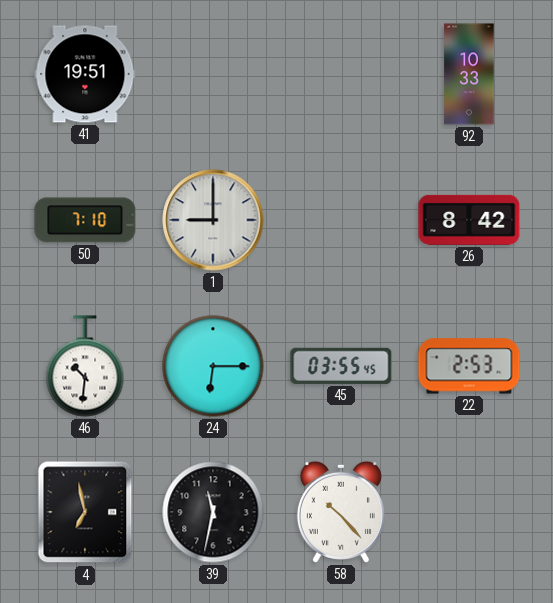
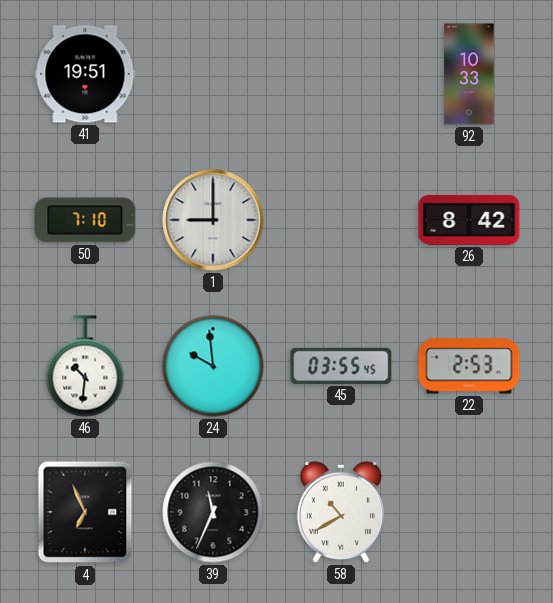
24: 6:15 -> 9:59 (213, 366)
4: 6:58 -> 6:56 (85, 512)
39: 11:32 -> 11:34 (213, 512)
58: 10:23 -> 10:40 (341, 512)
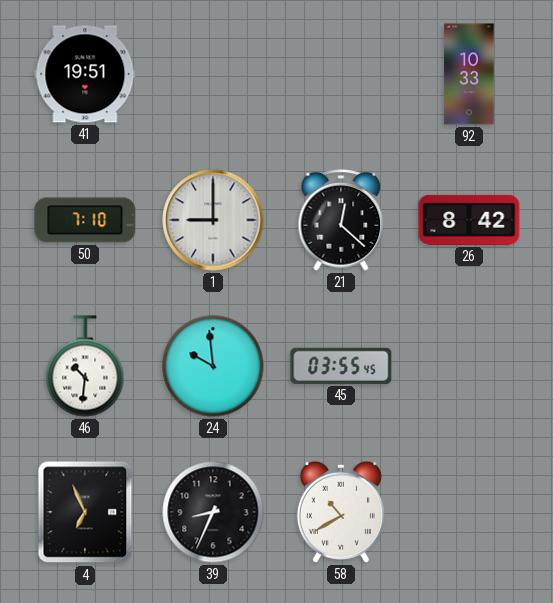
21: none -> 12:22 (341, 220)
22: 2:53 -> none (469, 366)
39: 11:34 -> 8:34 (213, 512)
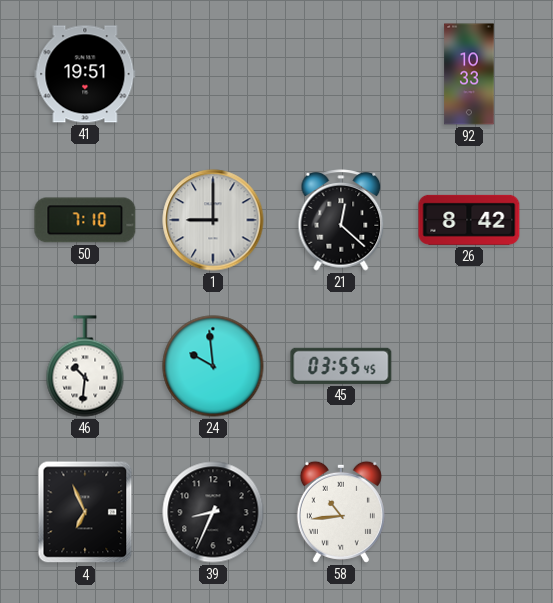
58: 10:40 -> 10:44 (341, 512)
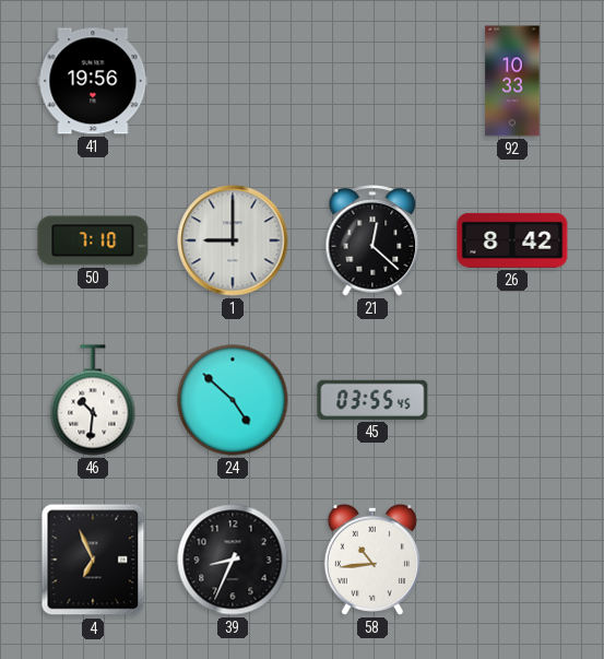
41: 19:51 -> 19:56 (93, 81)
24: 9:59 -> 4:52 (233, 400)
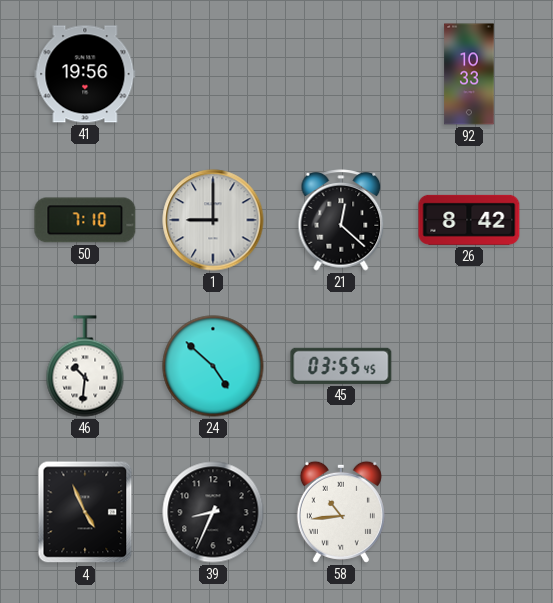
4: 6:56 -> 4:56 (85, 512)
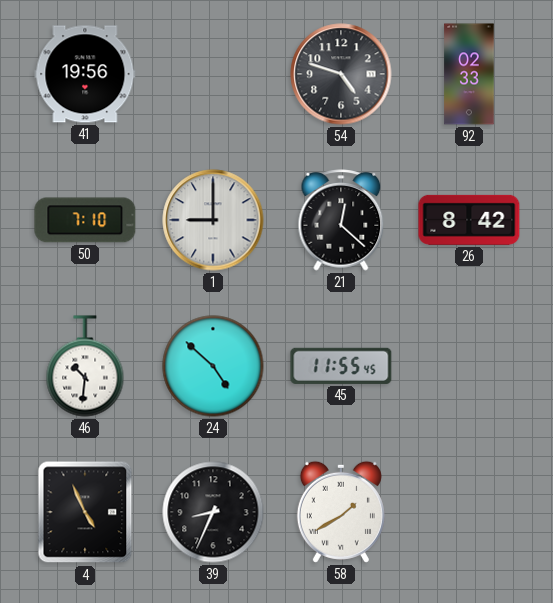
54: none -> 4:48 (341, 74)
92: 10:33 -> 02:33 (469, 74)
45: 03:55 -> 11:55 (341, 366)
58: 10:44 -> 1:40 (341, 512)
